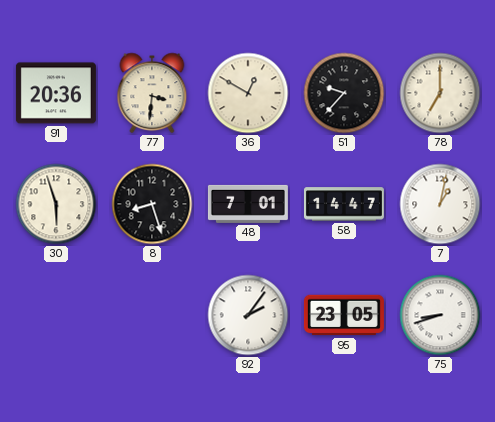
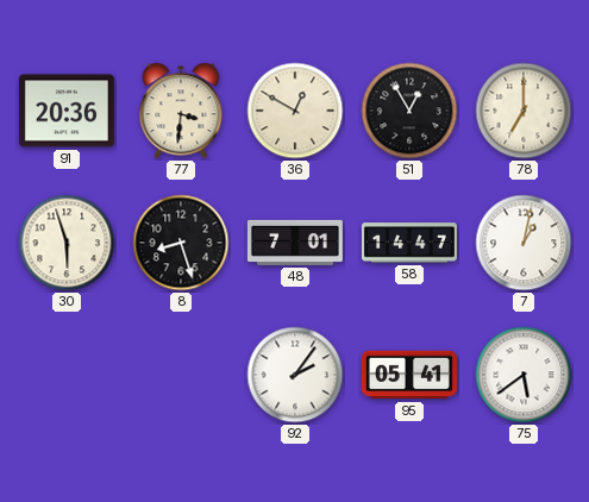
51: 9:37 -> 12:55 (409, 111)
95: 23:05 -> 05:41 (409, 375)
75: 8:42 -> 5:39 (524, 375)
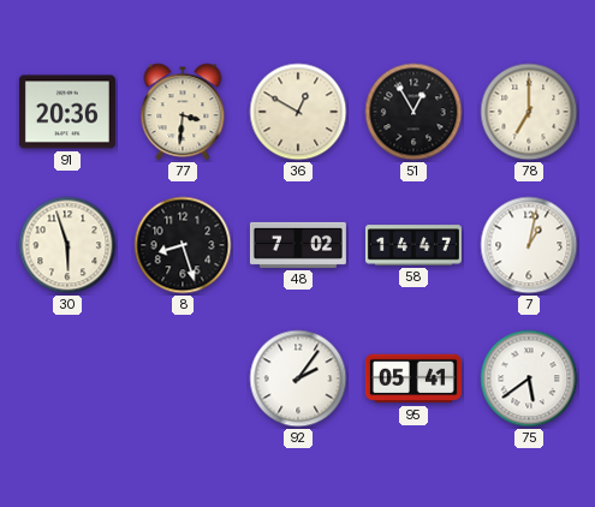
48: 7:01 -> 7:02 (298, 245)
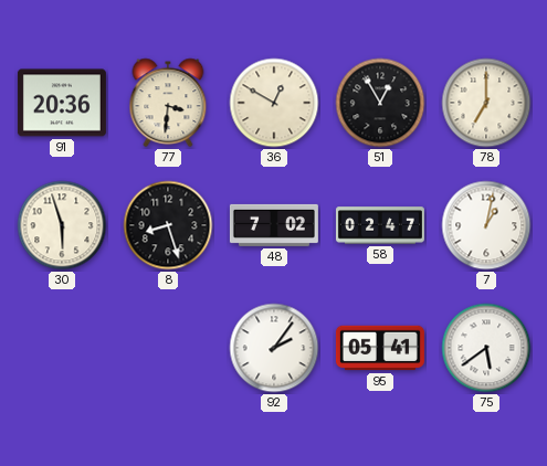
58: 14:47 -> 02:47 (380, 225)
